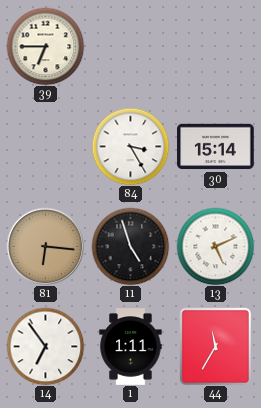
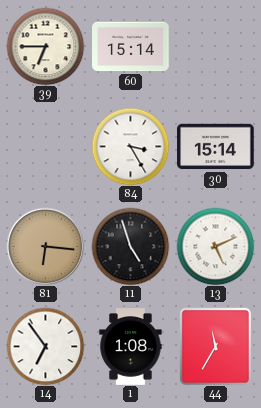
60: none -> 15:14 (131, 47)
1: 1:11 -> 1:08 (131, 347)
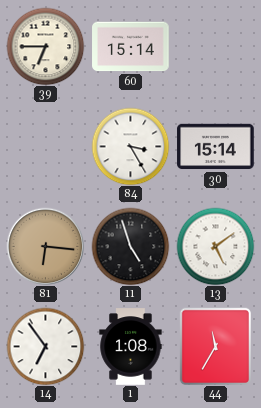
13: 5:11 -> 5:09 (215, 246)
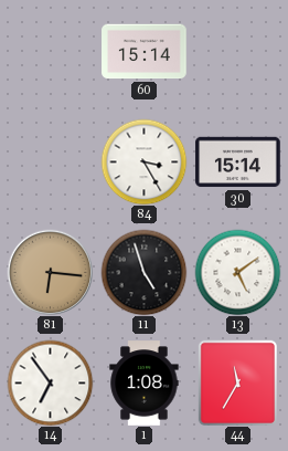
39: 6:45 -> none (45, 46)
